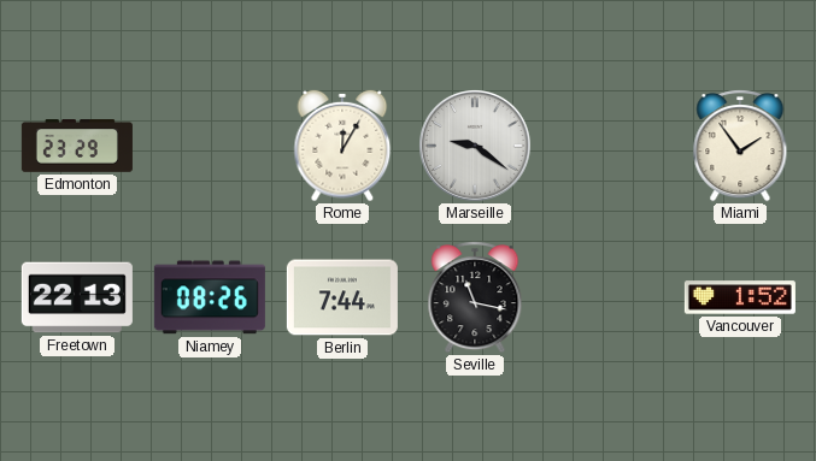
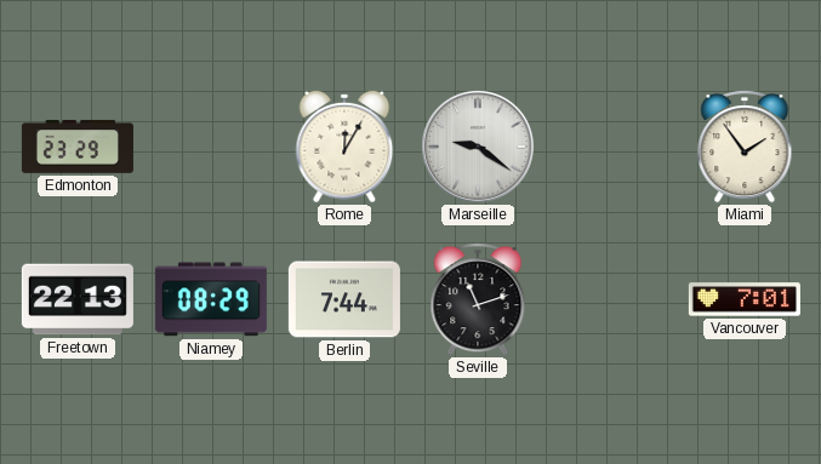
Niamey: 08:26 -> 08:29 (211, 299)
Seville: 11:17 -> 11:12 (478, 299)
Vancouver: 1:52 -> 7:01 (745, 299)
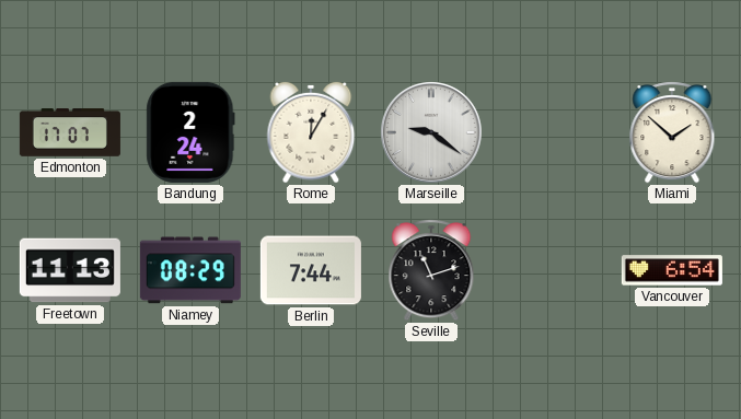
Edmonton: 23:29 -> 17:07 (70, 132)
Bandung: none -> 2:24 (190, 132)
Miami: 1:54 -> 1:52 (672, 132)
Freetown: 22:13 -> 11:13 (70, 270)
Vancouver: 7:01 -> 6:54 (672, 270)
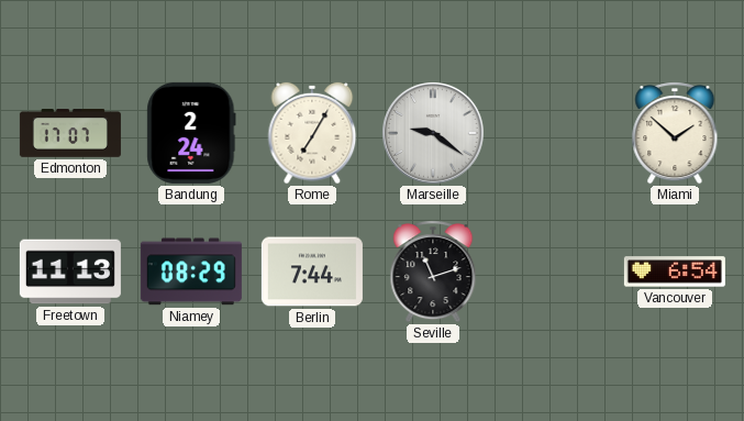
Rome: 12:05 -> 7:05 (312, 133)
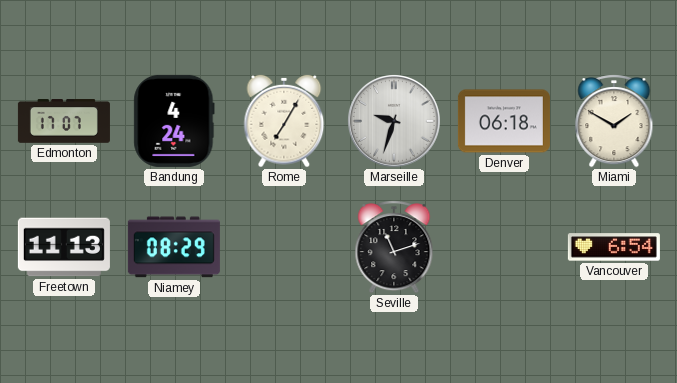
Bandung: 2:24 -> 4:24 (174, 121)
Marseille: 9:21 -> 9:33 (395, 122)
Denver: none -> 06:18 (504, 121)
Miami: 1:52 -> 1:50 (614, 121)
Berlin: 7:44 -> none (312, 272)
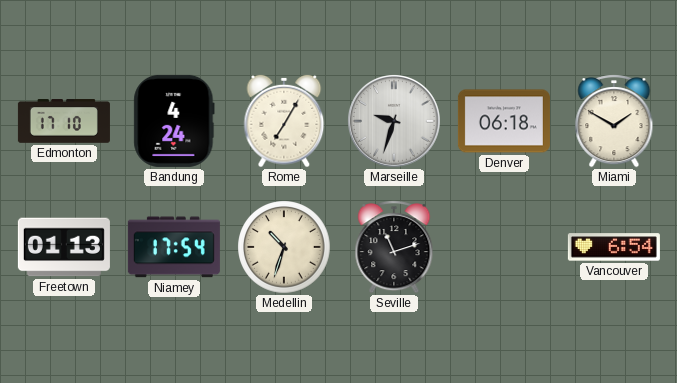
Edmonton: 17:07 -> 17:10 (64, 121)
Freetown: 11:13 -> 01:13 (64, 247)
Niamey: 08:29 -> 17:54 (174, 247)
Medellin: none -> 10:33 (284, 247)
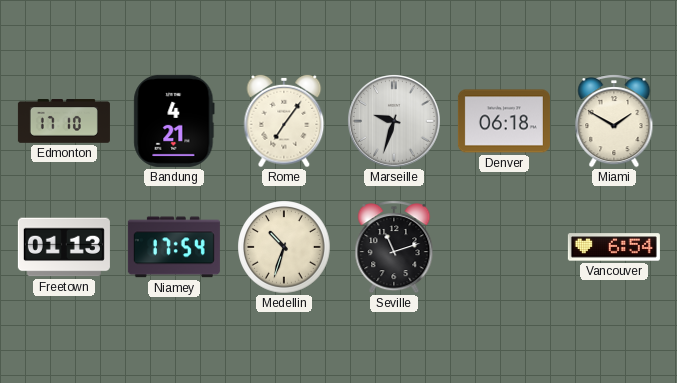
Bandung: 4:24 -> 4:21 (174, 121)
Rome: 7:05 -> 7:06 (284, 121)
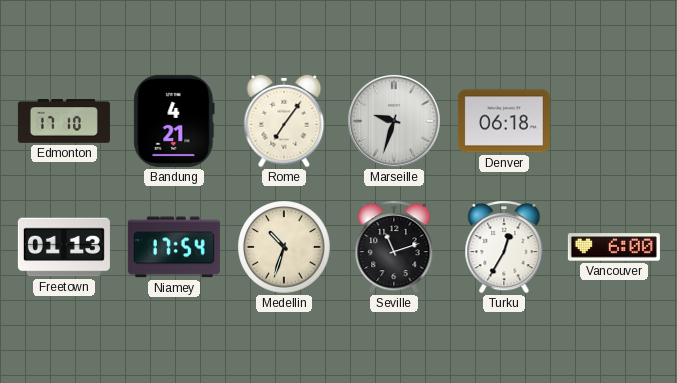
Miami: 1:50 -> none (614, 121)
Turku: none -> 12:35 (504, 247)
Vancouver: 6:54 -> 6:00 (614, 247)
